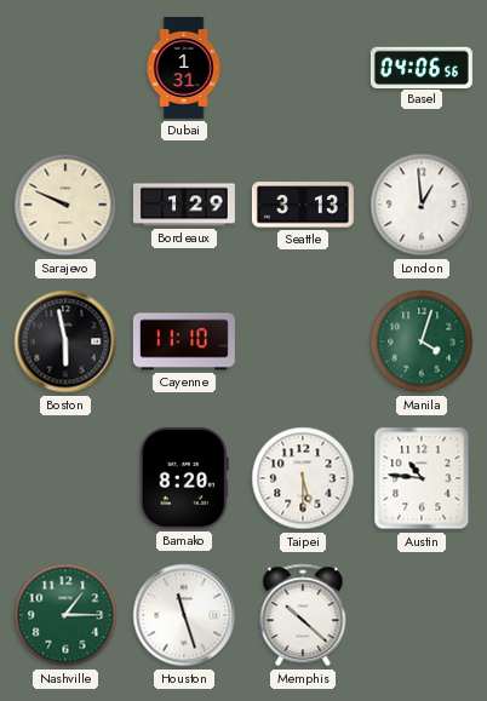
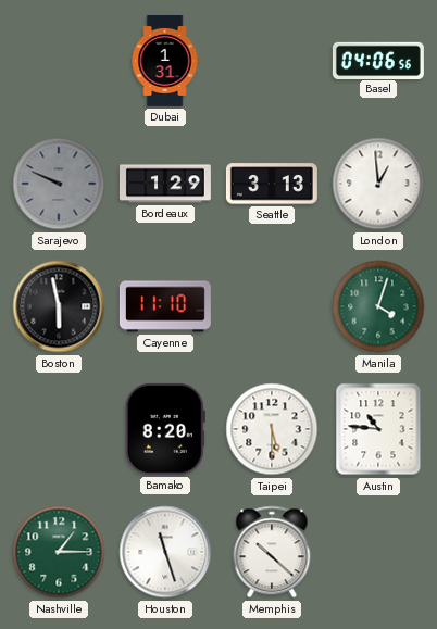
Sarajevo dial: cream -> grey (59, 184)
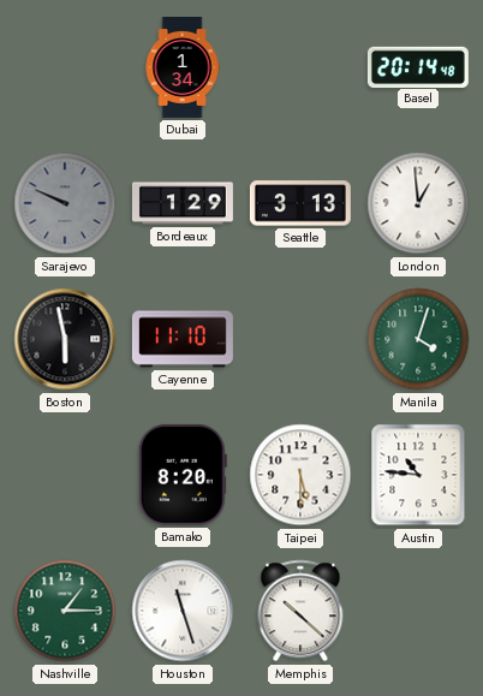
Dubai: 1:31 -> 1:34 (183, 67)
Basel: 04:06 -> 20:14 (418, 66)
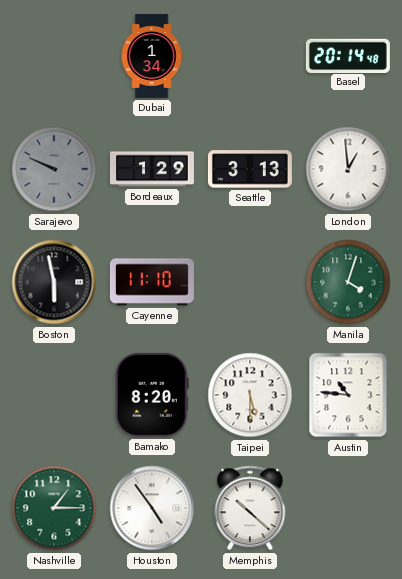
Houston: 11:27 -> 4:54 (152, 508)
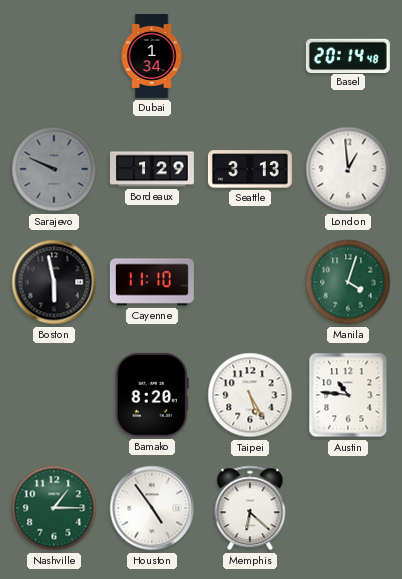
Taipei: 5:30 -> 5:25 (250, 395)
Memphis: 10:22 -> 6:22 (250, 508)
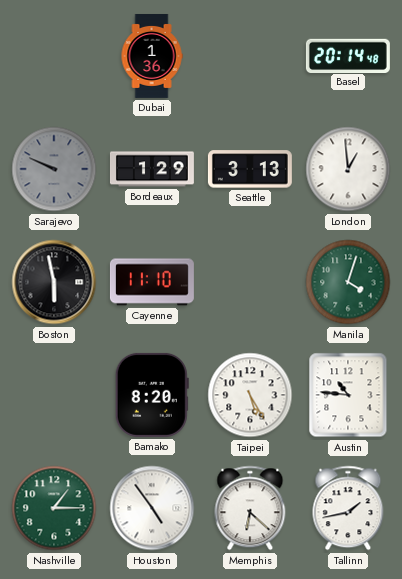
Dubai: 1:34 -> 1:36 (152, 56)
Tallinn: none -> 1:43 (348, 508)
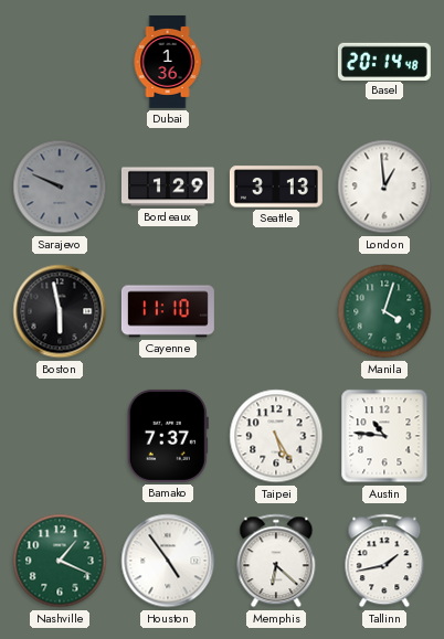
Bamako: 8:20 -> 7:37 (168, 436)
Nashville: 1:15 -> 1:19 (60, 561)
